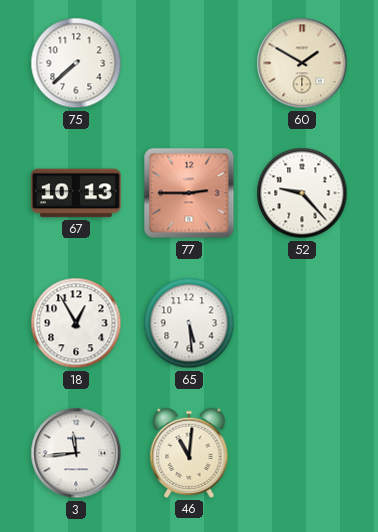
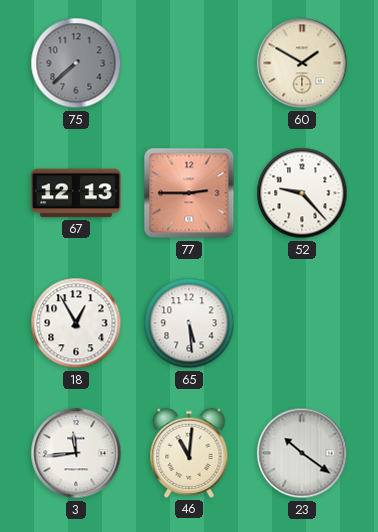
75 dial: white -> grey (76, 63)
67: 10:13 -> 12:13 (76, 193)
23: none -> 10:21 (302, 453)
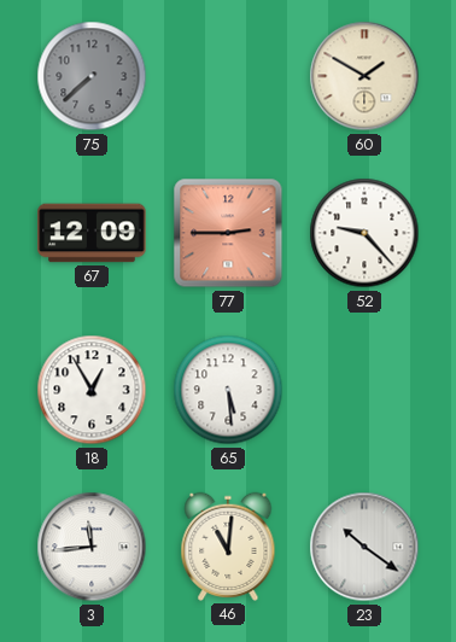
67: 12:13 -> 12:09 (92, 233)
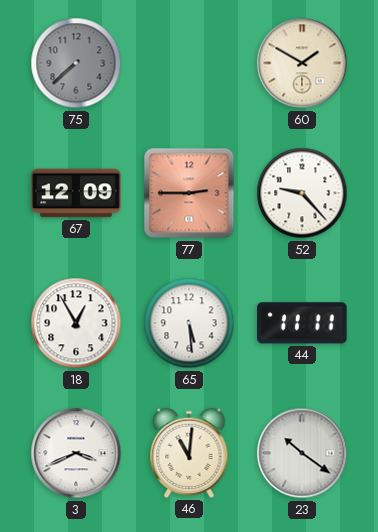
44: none -> 11:11 (302, 323)
3: 11:44 -> 3:41 (76, 453)
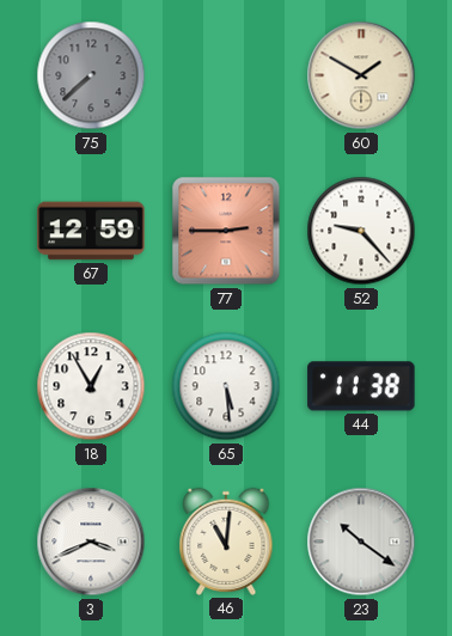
67: 12:09 -> 12:59 (91, 231)
44: 11:11 -> 11:38 (361, 386)
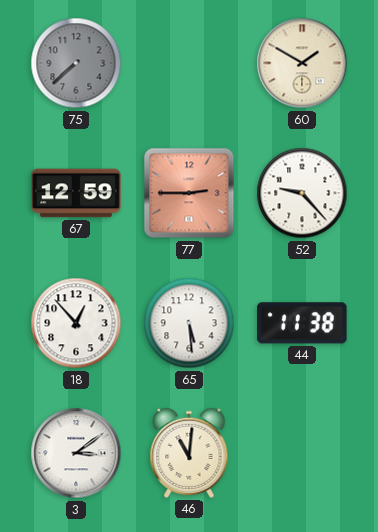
18: 12:55 -> 12:53 (76, 323)
3: 3:41 -> 3:09 (76, 453)
23: 10:21 -> none (361, 542)
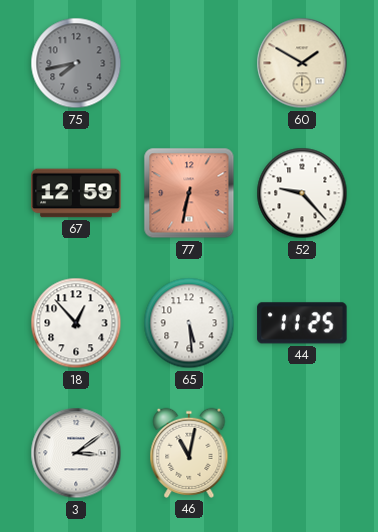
75: 7:38 -> 7:43 (76, 63)
77: 2:45 -> 6:32 (189, 193)
44: 11:38 -> 11:25 (302, 323)
46: 11:01 -> 11:02 (189, 453)
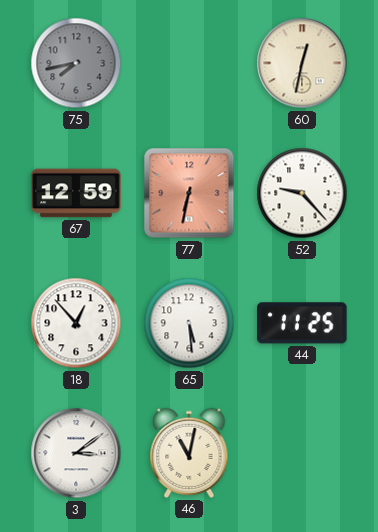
60: 1:50 -> 12:32 (302, 63)
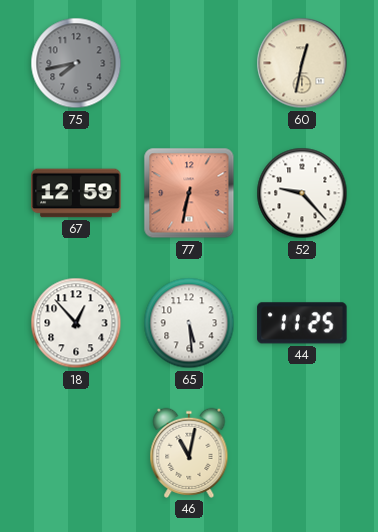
3: 3:09 -> none (76, 453)
